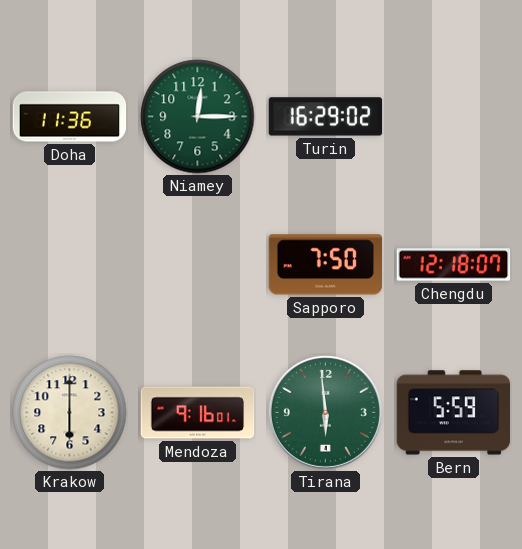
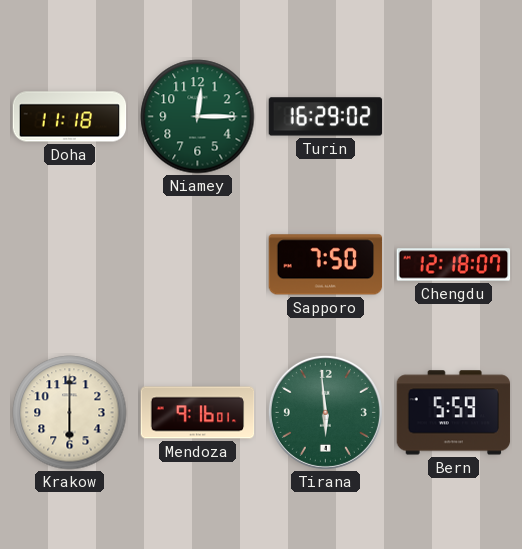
Doha: 11:36 -> 11:18 (70, 117)
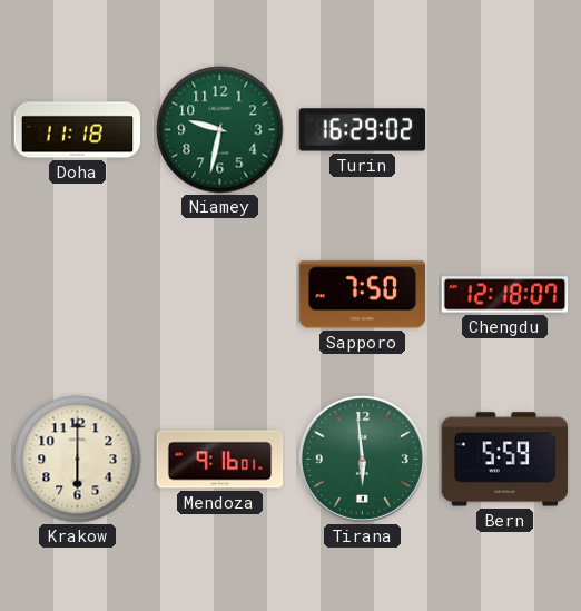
Niamey: 12:15 -> 9:32 (220, 130)
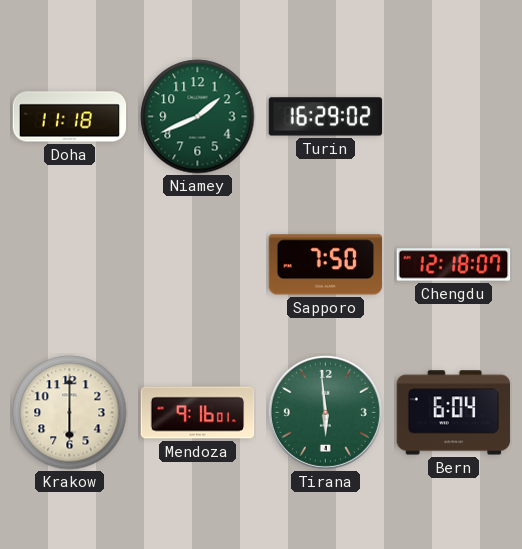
Niamey: 9:32 -> 1:41 (198, 117)
Bern: 5:59 -> 6:04 (454, 413)
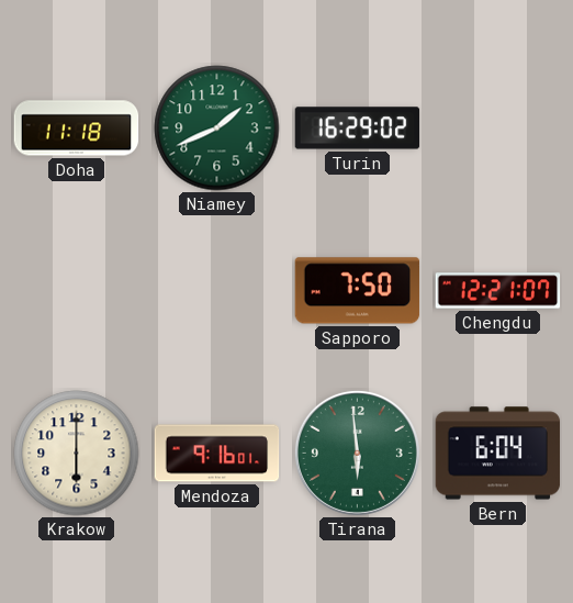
Chengdu: 12:18 -> 12:21 (498, 291)
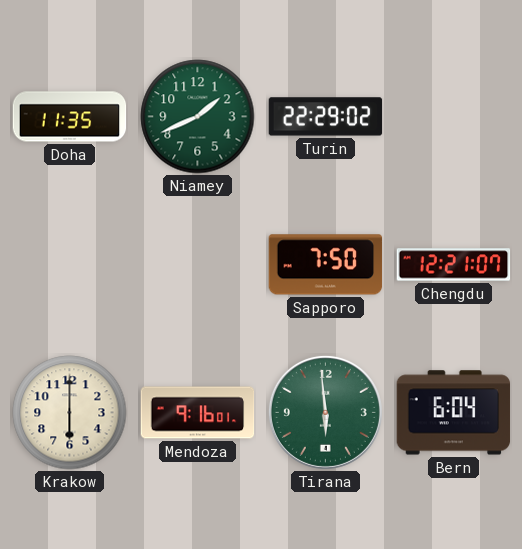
Doha: 11:18 -> 11:35 (70, 117)
Turin: 16:29 -> 22:29 (326, 117)
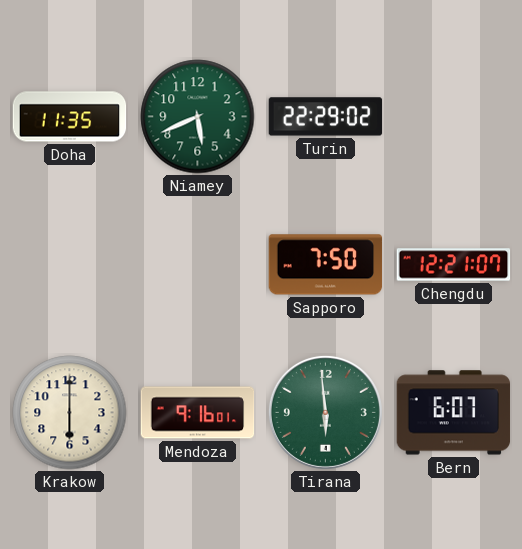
Niamey: 1:41 -> 5:41 (198, 117)
Bern: 6:04 -> 6:07 (454, 413)
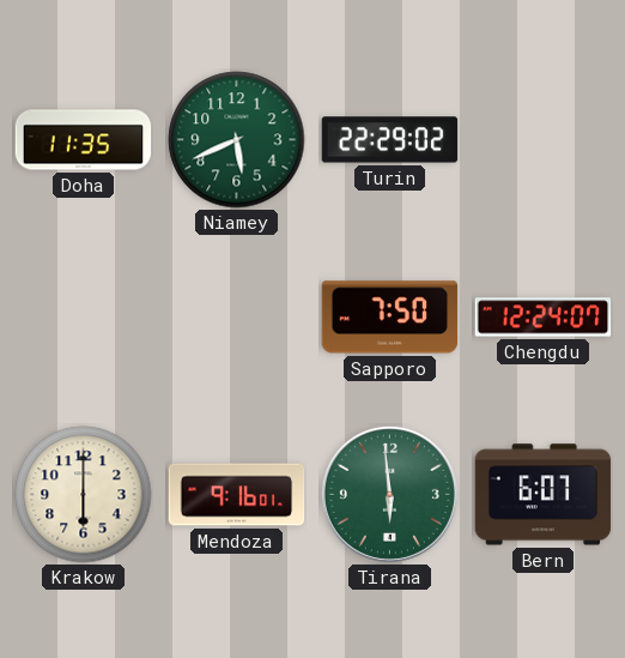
Chengdu: 12:21 -> 12:24 (544, 318)
